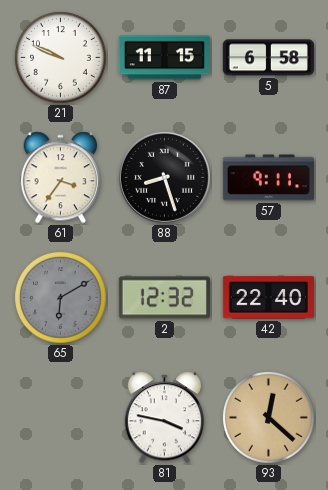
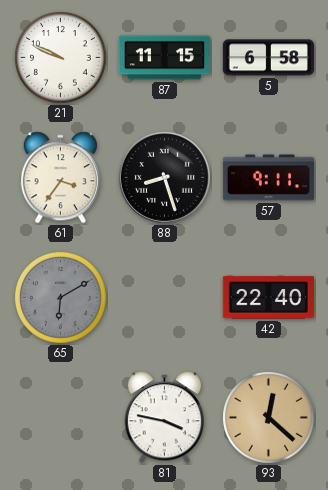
2: 12:32 -> none (164, 298)
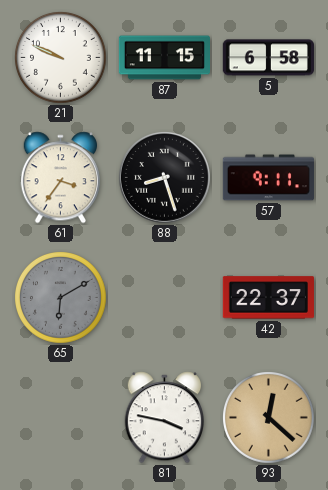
42: 22:40 -> 22:37 (268, 298)
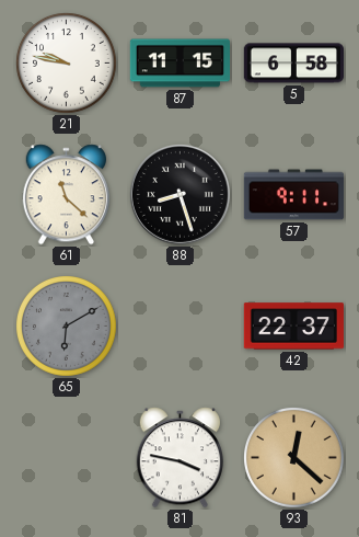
21: 9:49 -> 9:47 (67, 64)
61: 3:36 -> 11:22 (66, 195)
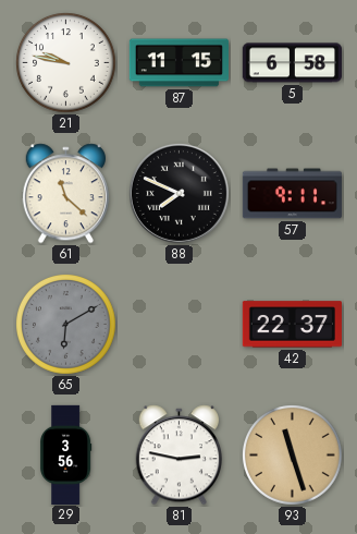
88: 8:27 -> 7:49 (178, 193)
29: none -> 3:56 (66, 454)
81: 3:47 -> 2:47 (178, 456)
93: 12:22 -> 11:27 (293, 456)
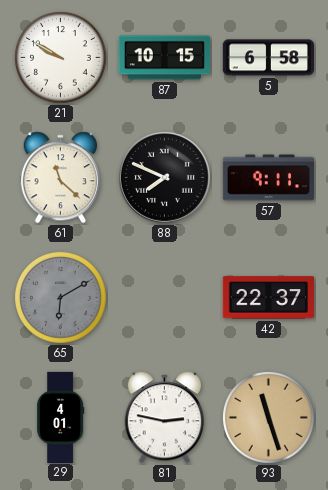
21: 9:47 -> 9:50 (61, 58)
87: 11:15 -> 10:15 (164, 58)
29: 3:56 -> 4:01 (61, 417)
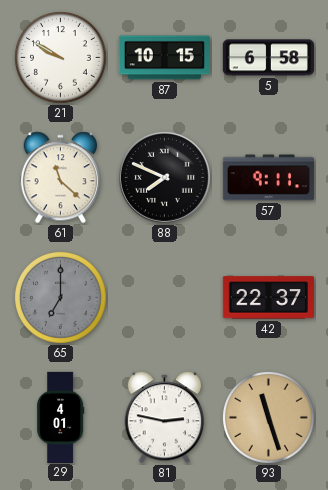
65: 6:10 -> 7:00 (61, 298)
